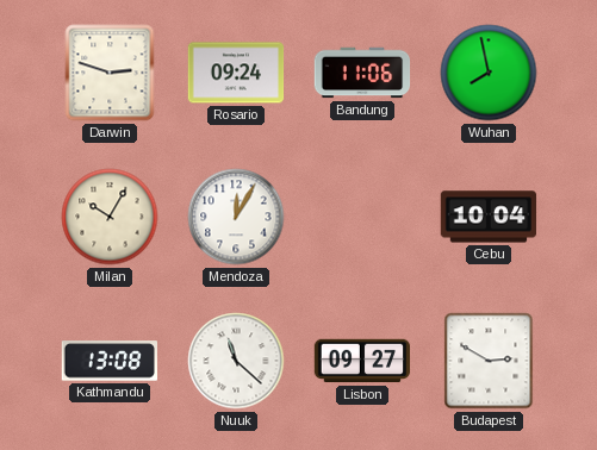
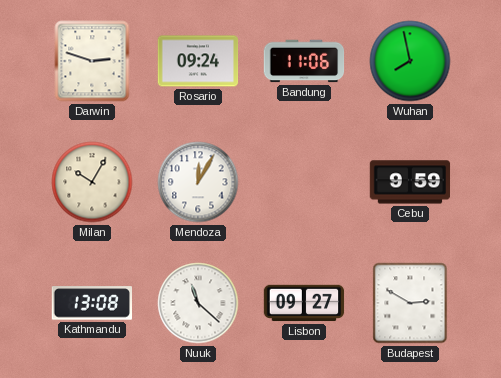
Cebu: 10:04 -> 9:59 (410, 182)
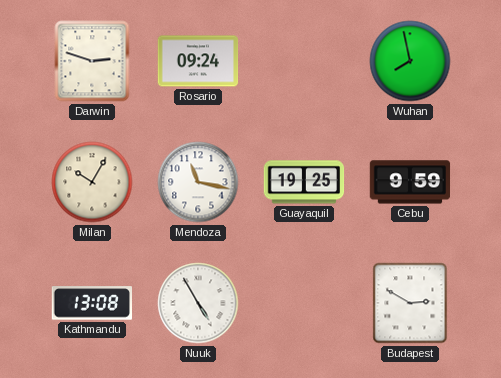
Bandung: 11:06 -> none (304, 61)
Mendoza: 12:05 -> 11:17 (198, 182)
Guayaquil: none -> 19:25 (304, 182)
Nuuk: 11:22 -> 4:55 (198, 303)
Lisbon: 09:27 -> none (304, 303)
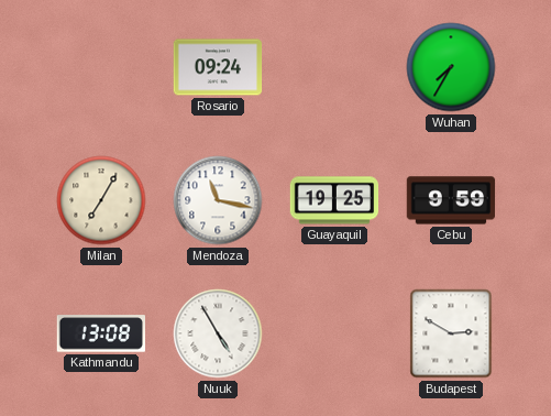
Darwin: 2:48 -> none (92, 61)
Wuhan: 7:58 -> 7:35 (451, 67)
Milan: 10:05 -> 7:05 (101, 200)
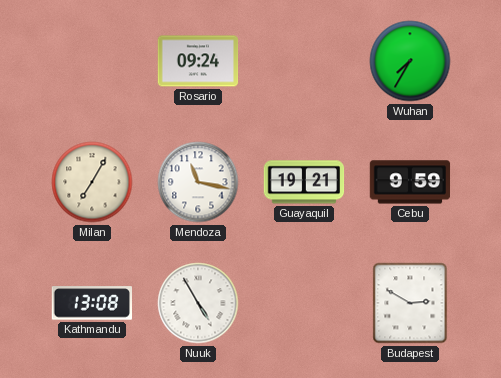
Guayaquil: 19:25 -> 19:21 (304, 182)
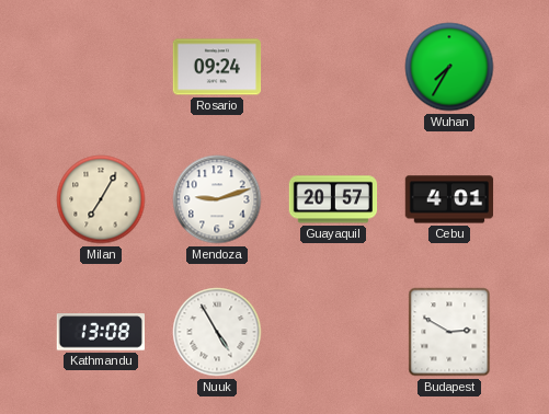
Mendoza: 11:17 -> 9:12 (217, 199)
Guayaquil: 19:21 -> 20:57 (333, 199)
Cebu: 9:59 -> 4:01 (449, 199)
